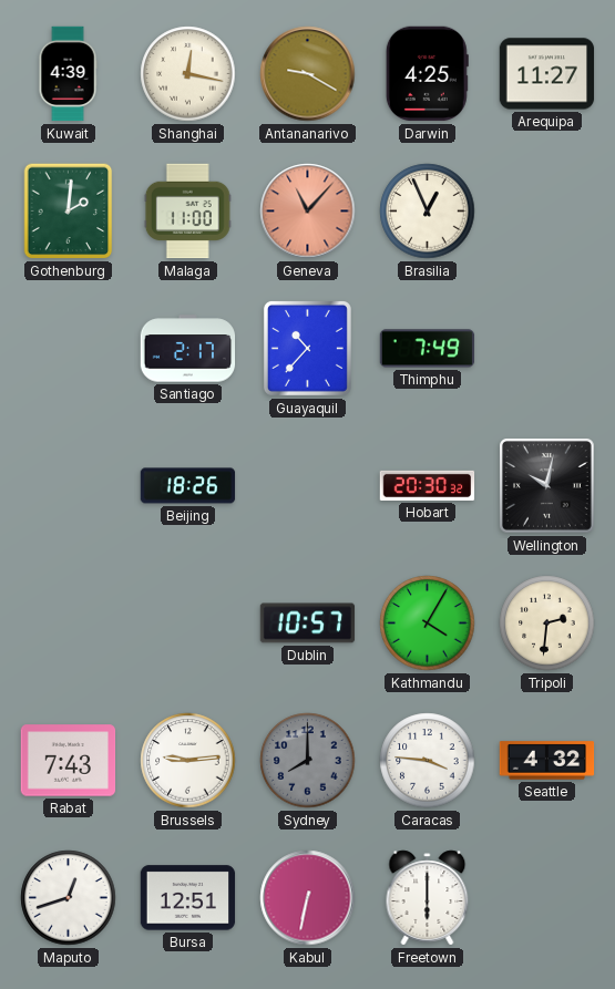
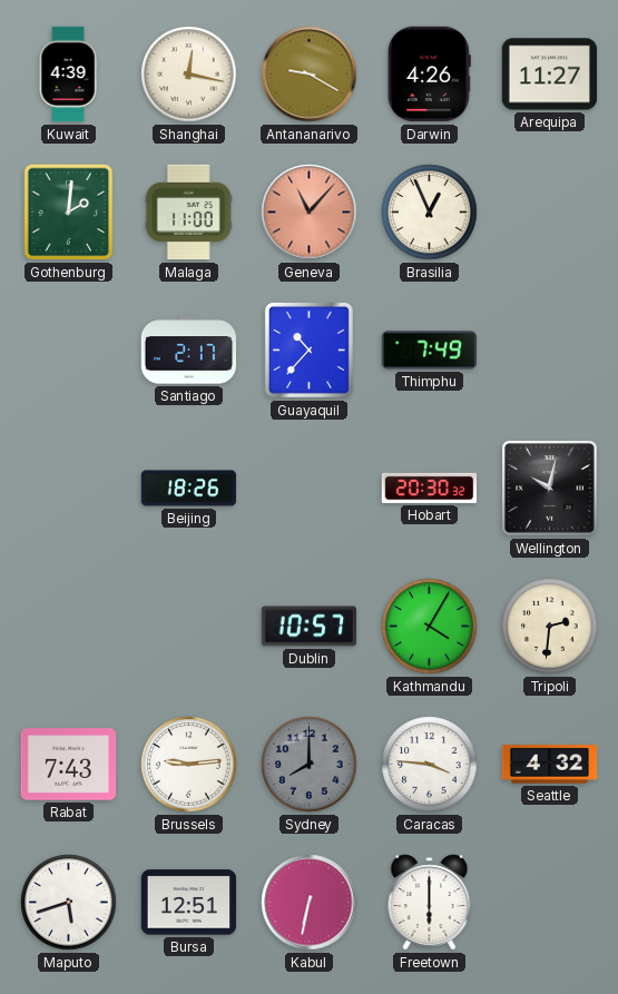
Darwin: 4:25 -> 4:26 (429, 75)
Maputo: 12:42 -> 5:42 (69, 903)
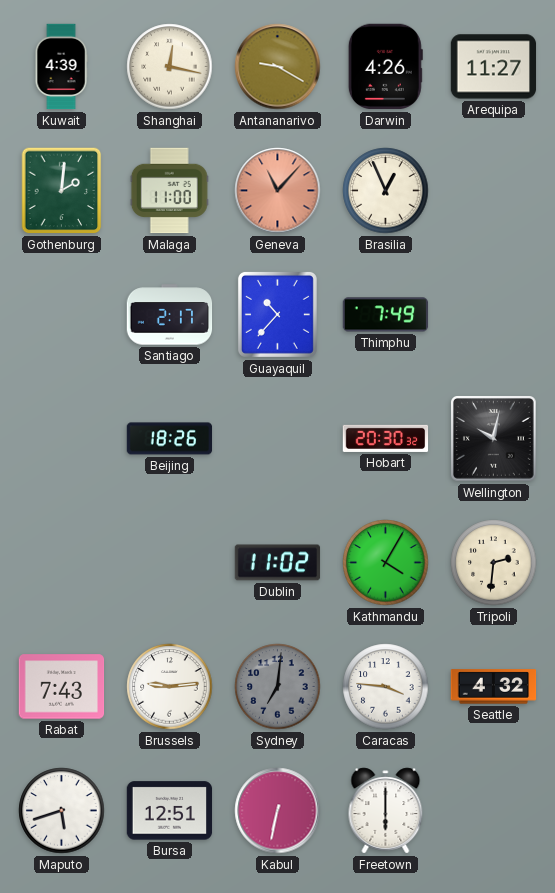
Dublin: 10:57 -> 11:02 (278, 563)
Sydney: 8:00 -> 7:01 (278, 687)
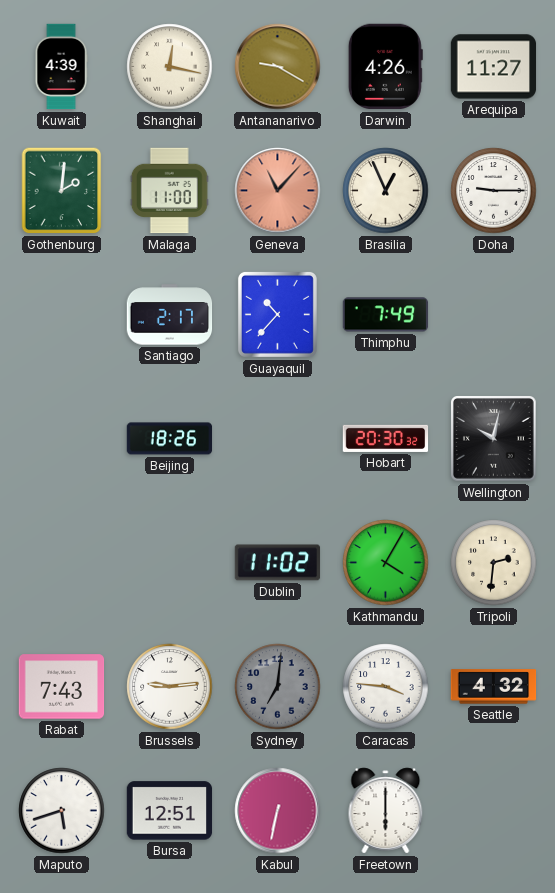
Doha: none -> 9:15 (494, 191)
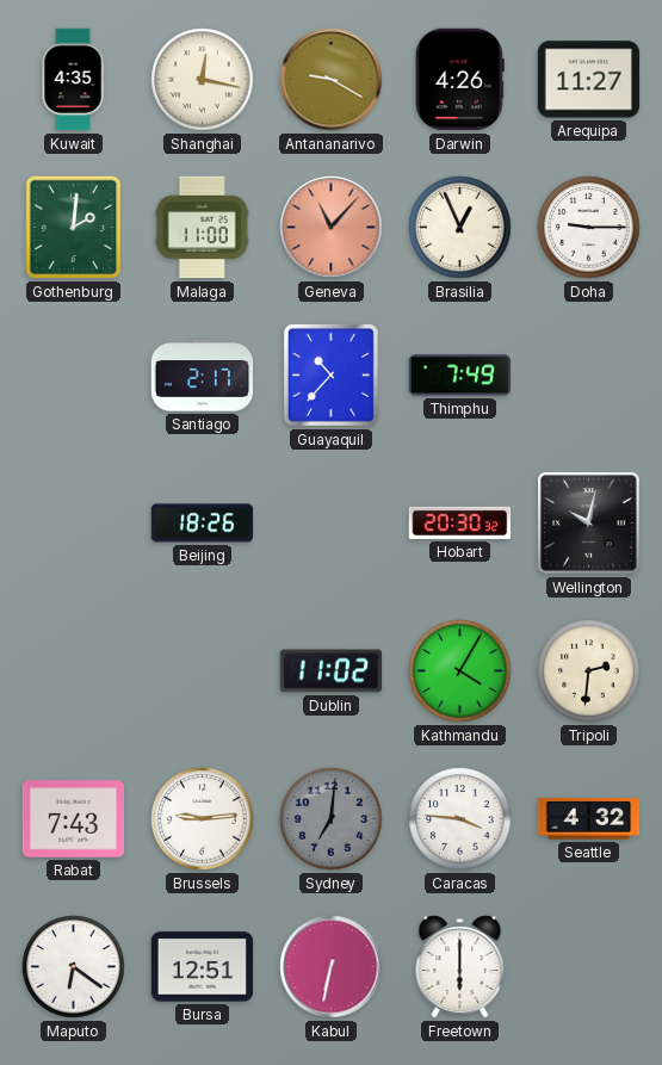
Kuwait: 4:39 -> 4:35 (73, 80)
Maputo: 5:42 -> 6:21 (74, 967)
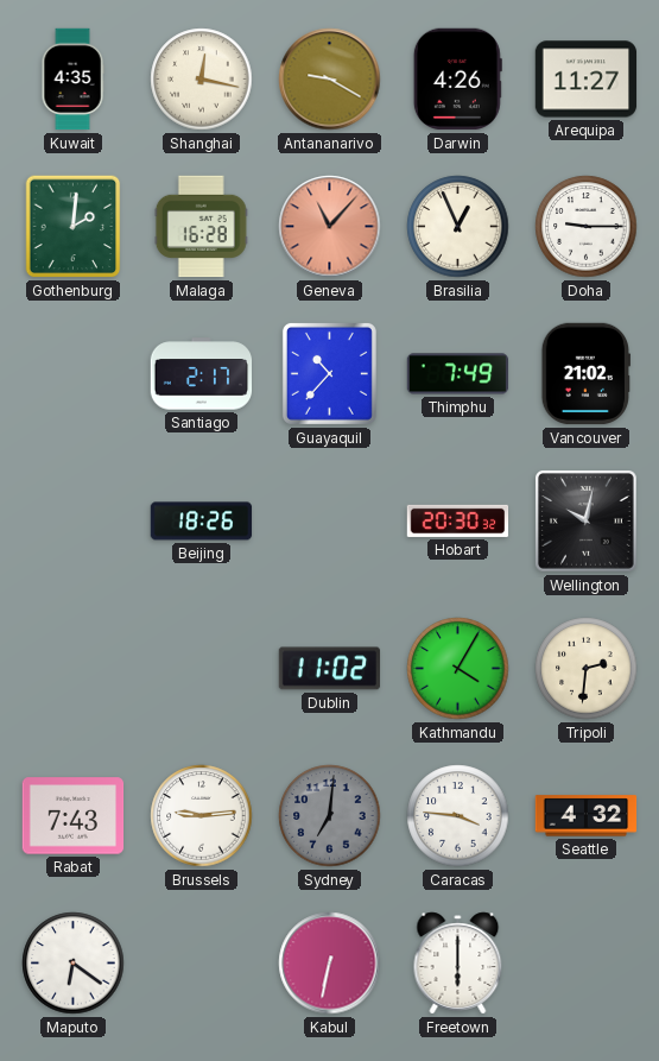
Malaga: 11:00 -> 16:28 (201, 227)
Vancouver: none -> 21:02 (585, 374)
Bursa: 12:51 -> none (203, 967)
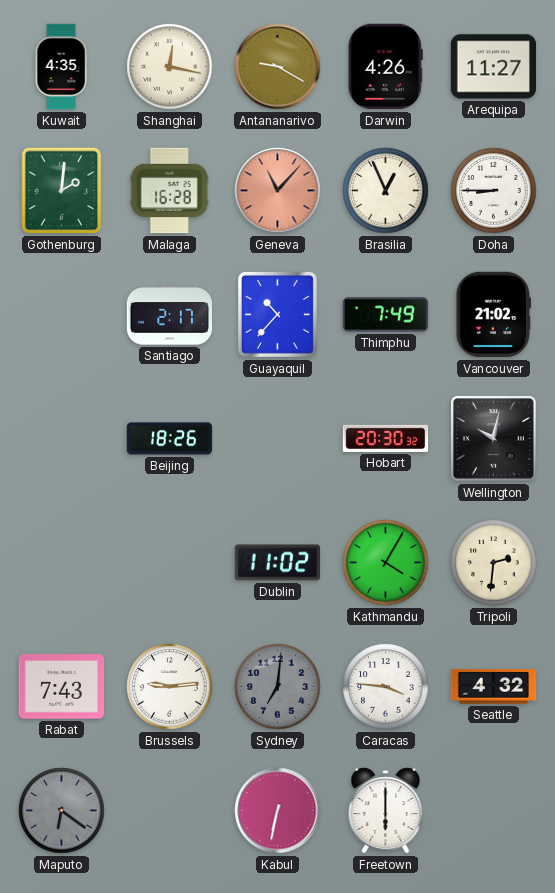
Doha: 9:15 -> 8:45 (494, 191)
Maputo dial: white -> grey (62, 811)
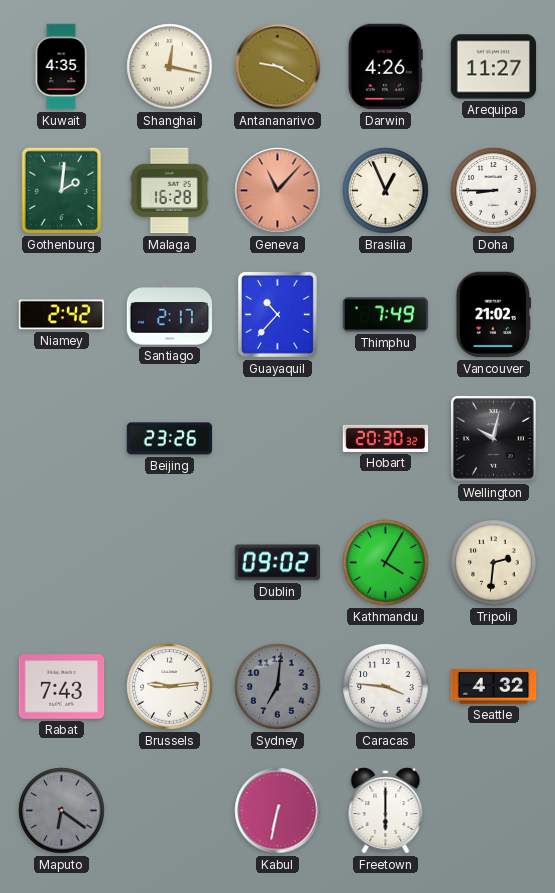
Niamey: none -> 2:42 (62, 315)
Beijing: 18:26 -> 23:26 (170, 439)
Dublin: 11:02 -> 09:02 (278, 563)
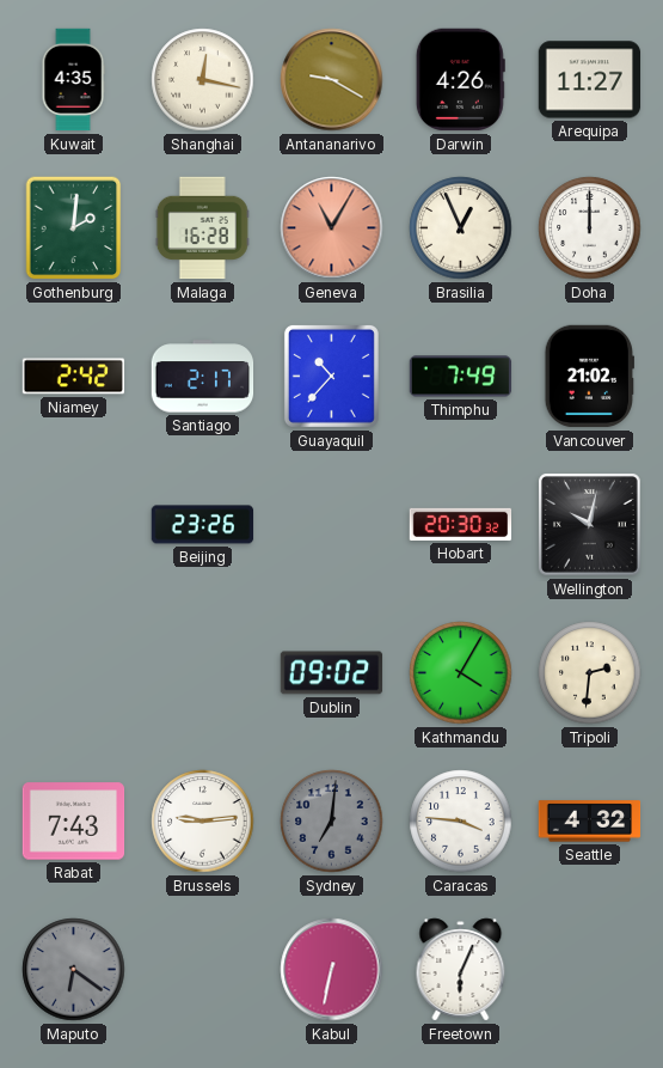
Geneva: 11:07 -> 11:05 (332, 228)
Doha: 8:45 -> 12:00 (590, 228)
Freetown: 6:00 -> 6:04 (461, 970)
